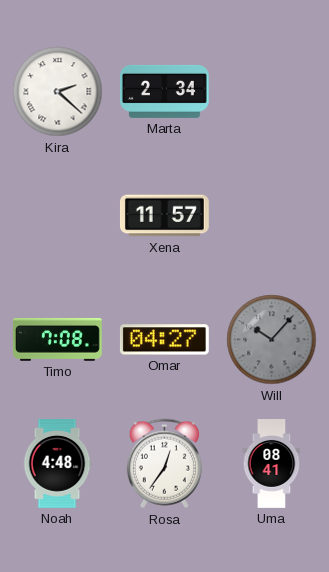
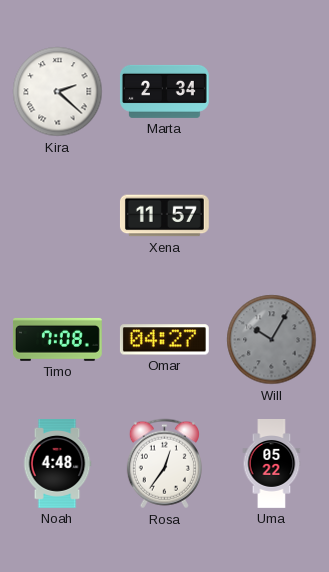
Will: 10:07 -> 10:05 (272, 340)
Uma: 08:41 -> 05:22 (272, 464)
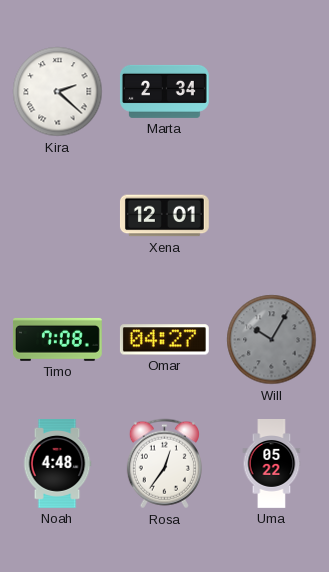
Xena: 11:57 -> 12:01 (164, 216)
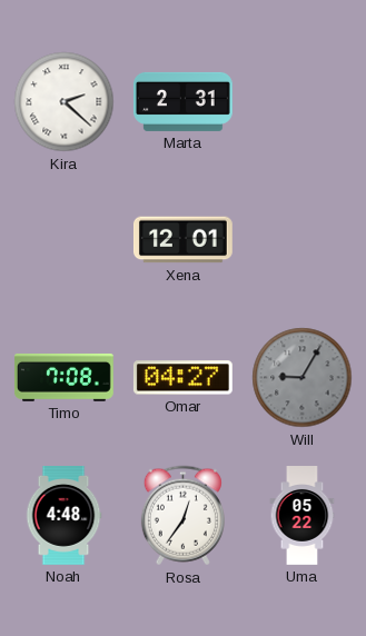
Marta: 2:34 -> 2:31 (182, 101)
Will: 10:05 -> 9:05 (303, 378)
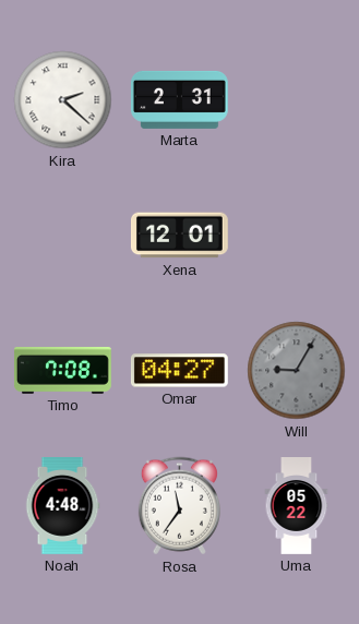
Rosa: 12:36 -> 11:36 (179, 506)
